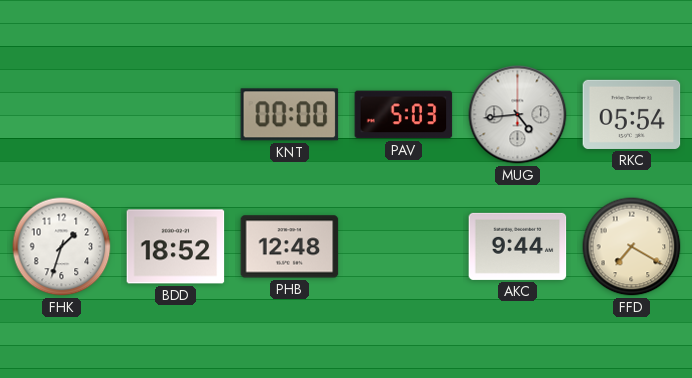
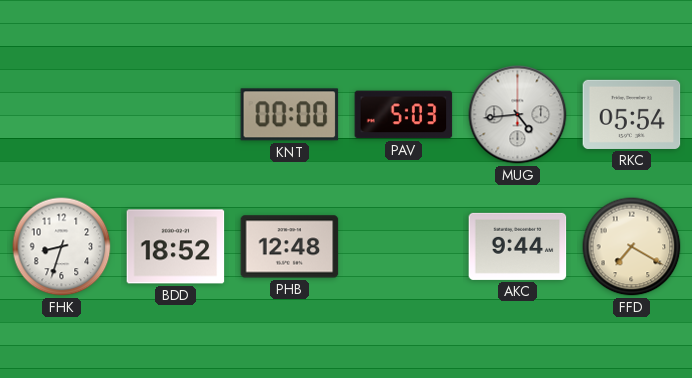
FHK: 1:33 -> 8:33 (62, 247)
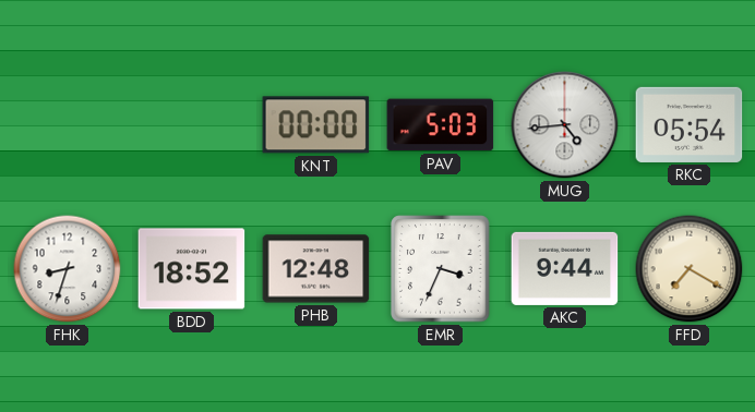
EMR: none -> 3:34 (441, 269)
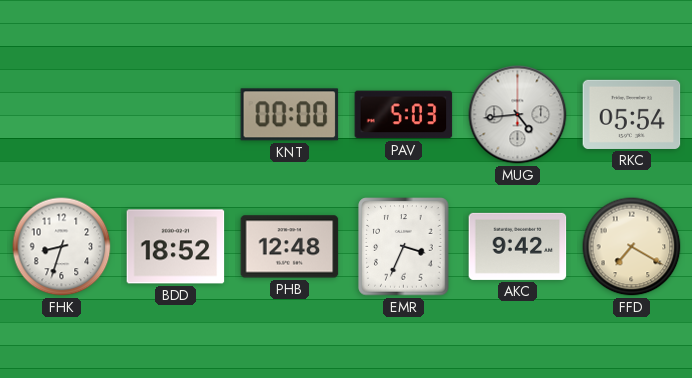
AKC: 9:44 -> 9:42 (518, 246)
